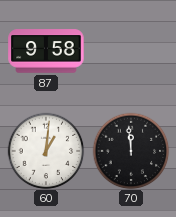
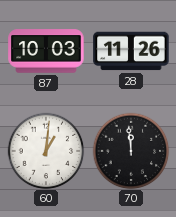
87: 9:58 -> 10:03 (46, 51)
28: none -> 11:26 (131, 51)
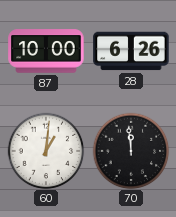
87: 10:03 -> 10:00 (46, 51)
28: 11:26 -> 6:26 (131, 51)
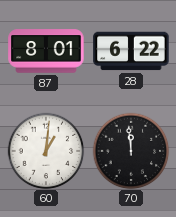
87: 10:00 -> 8:01 (46, 51)
28: 6:26 -> 6:22 (131, 51)
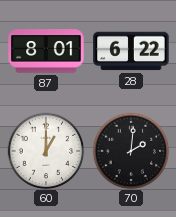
60: 1:01 -> 1:00 (46, 151)
70: 11:59 -> 2:01 (131, 151)
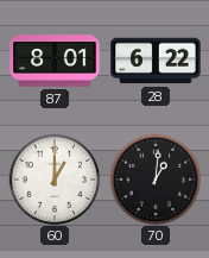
70: 2:01 -> 1:01 (156, 180)
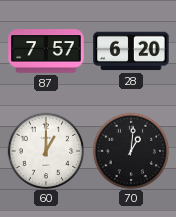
87: 8:01 -> 7:57 (46, 51)
28: 6:22 -> 6:20 (131, 51)
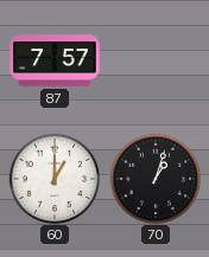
28: 6:20 -> none (131, 51)
70: 1:01 -> 1:03 (156, 179)
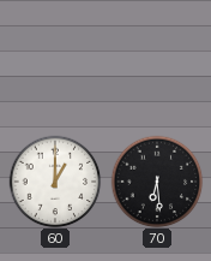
87: 7:57 -> none (55, 60)
70: 1:03 -> 6:29 (157, 182)
